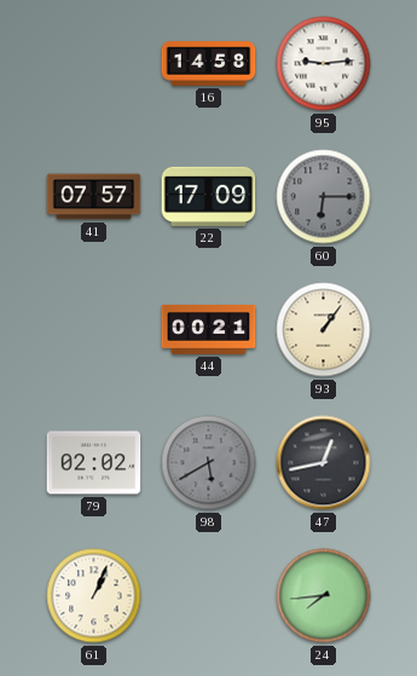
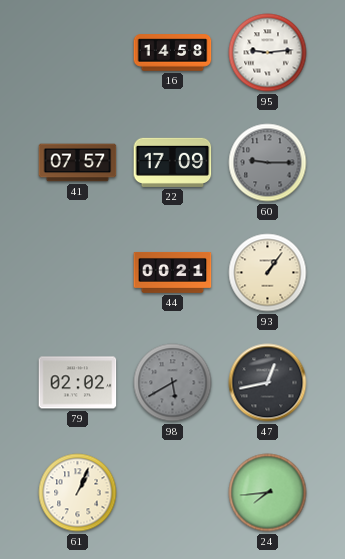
60: 6:15 -> 9:15 (268, 163)
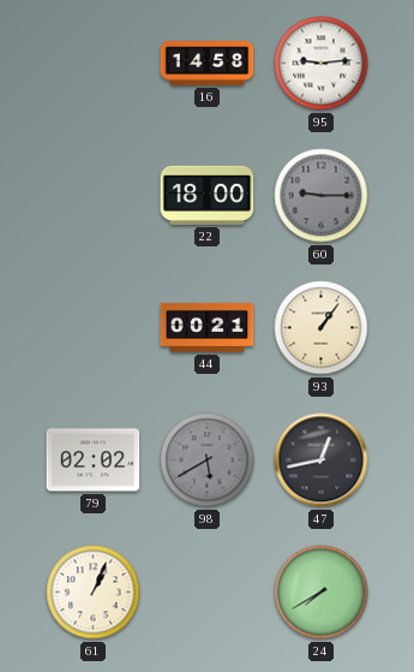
41: 07:57 -> none (78, 163)
22: 17:09 -> 18:00 (208, 195)
24: 7:44 -> 7:40 (322, 593)
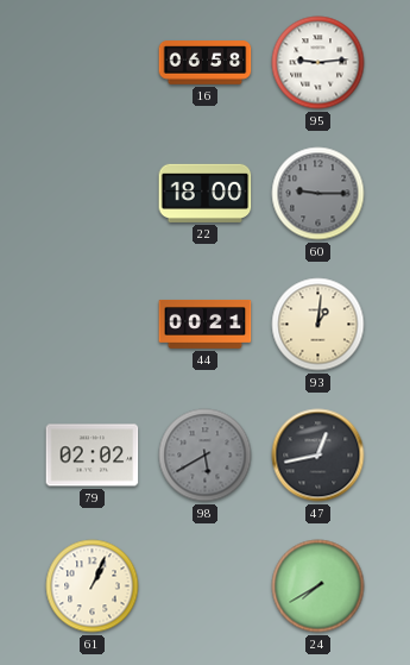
16: 14:58 -> 06:58 (206, 63)
93: 1:06 -> 1:01 (318, 325)
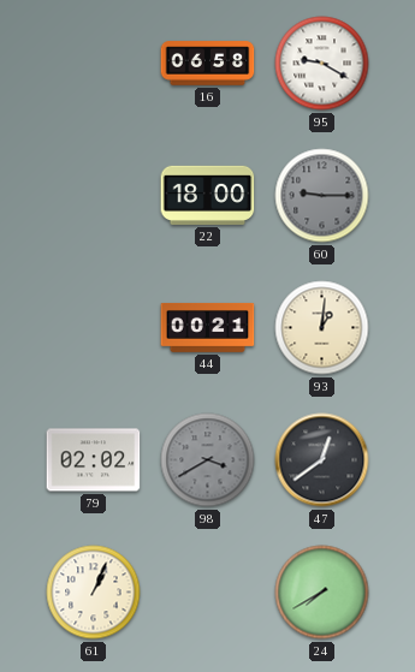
95: 9:14 -> 9:20 (322, 64)
98: 5:40 -> 3:40 (208, 460)
47: 12:43 -> 12:39 (322, 460)
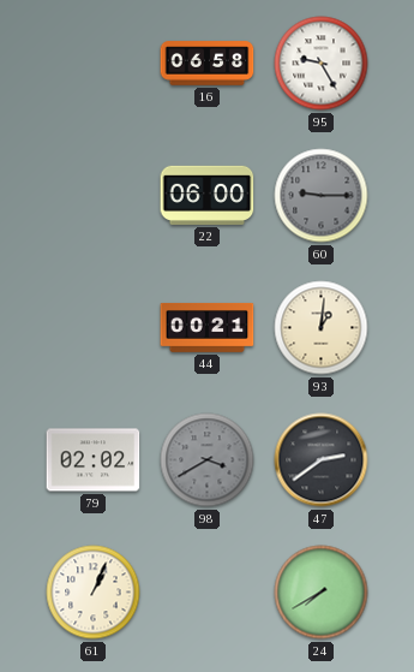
95: 9:20 -> 9:25 (322, 64)
22: 18:00 -> 06:00 (208, 195)
47: 12:39 -> 2:39 (322, 460)
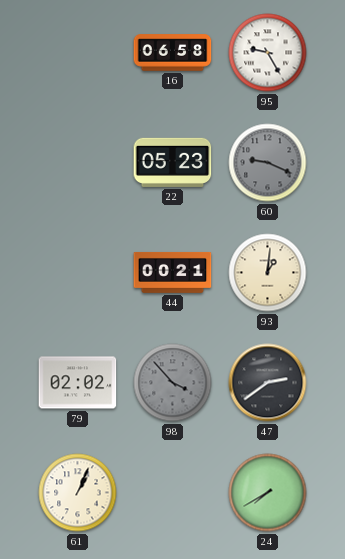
22: 06:00 -> 05:23 (173, 162)
60: 9:15 -> 9:19 (268, 163)
98: 3:40 -> 3:53 (173, 383)
